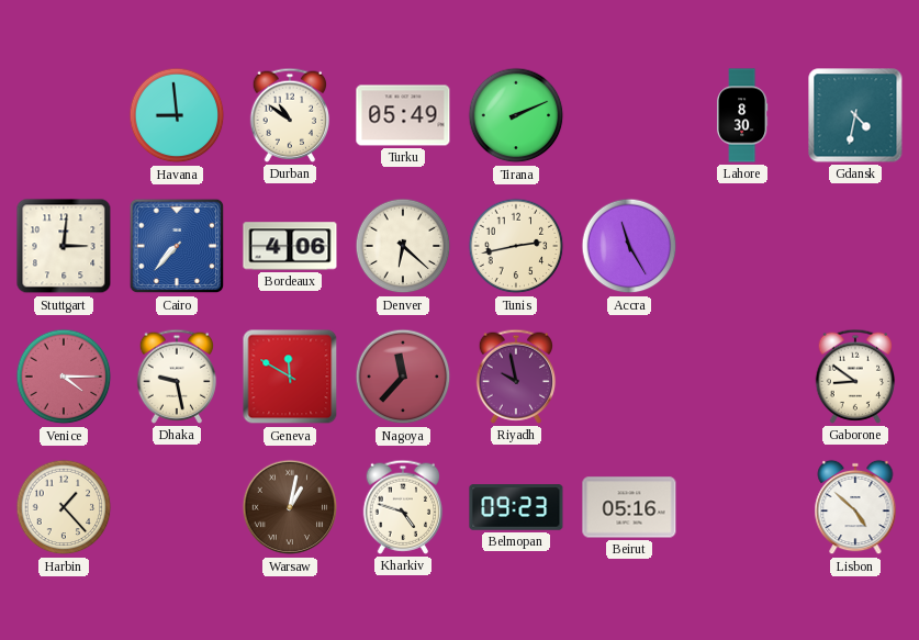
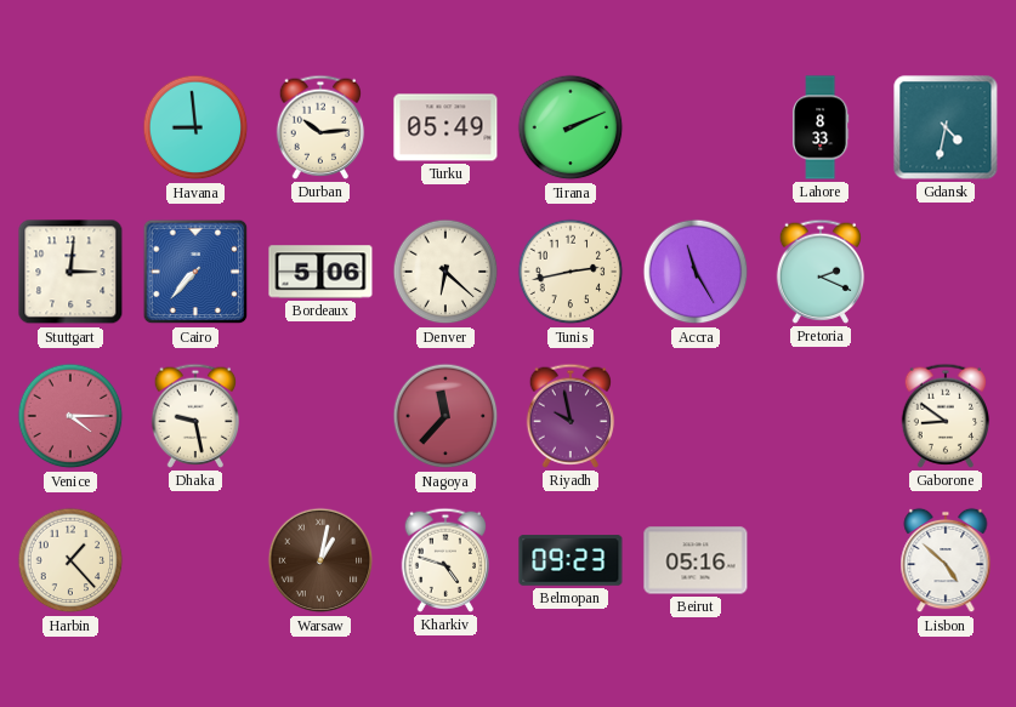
Durban: 10:51 -> 10:14 (320, 127)
Lahore: 8:30 -> 8:33 (821, 127)
Bordeaux: 4:06 -> 5:06 (320, 272)
Pretoria: none -> 2:19 (821, 272)
Geneva: 11:50 -> none (290, 377)
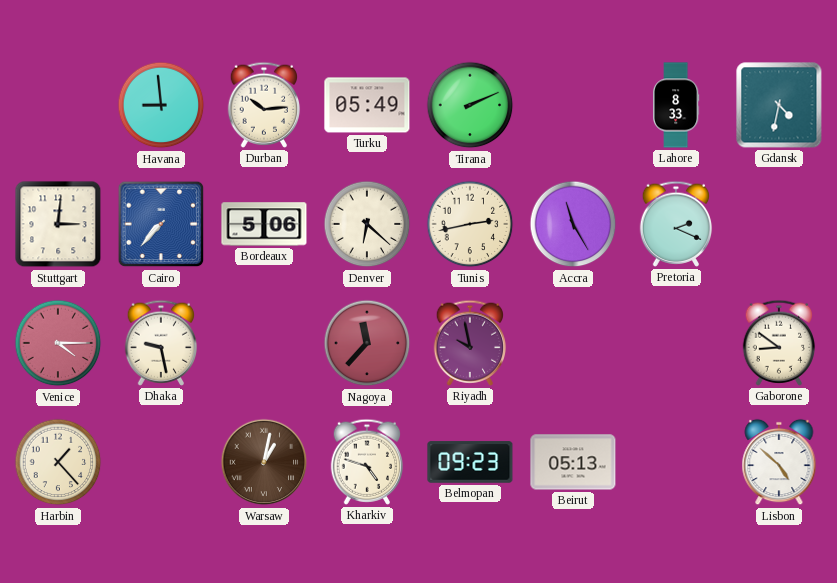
Beirut: 05:16 -> 05:13 (573, 462)
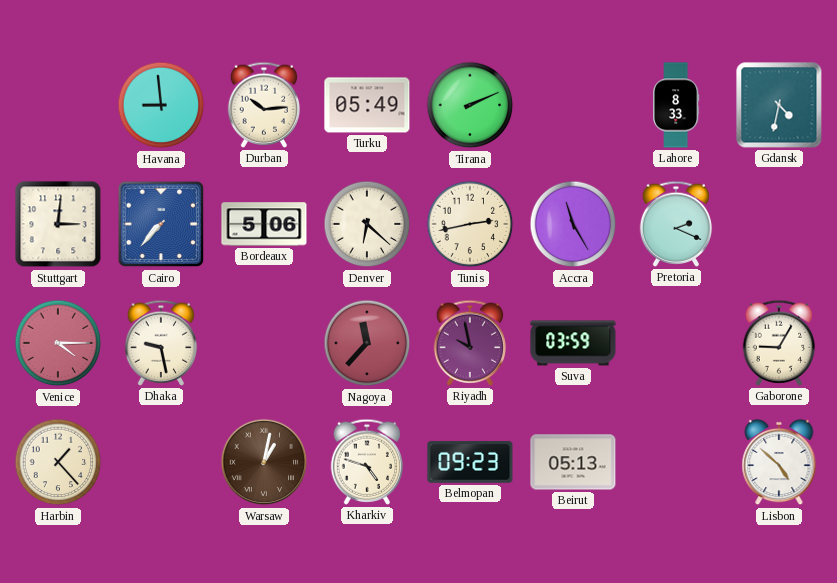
Suva: none -> 03:59 (573, 343)
Gaborone: 8:51 -> 9:05 (779, 343)
